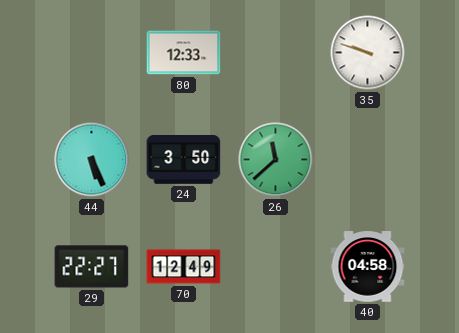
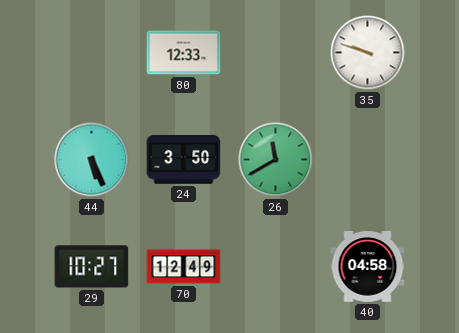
26: 11:38 -> 11:40 (276, 160)
29: 22:27 -> 10:27 (92, 267)
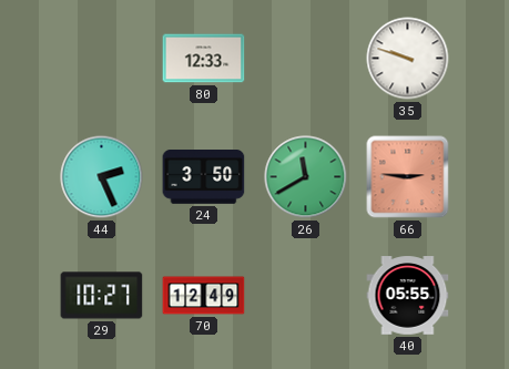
44: 5:26 -> 2:26 (102, 177)
66: none -> 2:46 (408, 177)
40: 04:58 -> 05:55 (408, 296)
